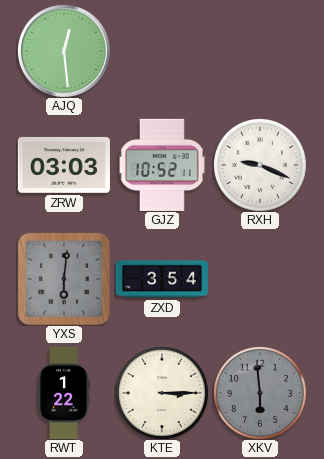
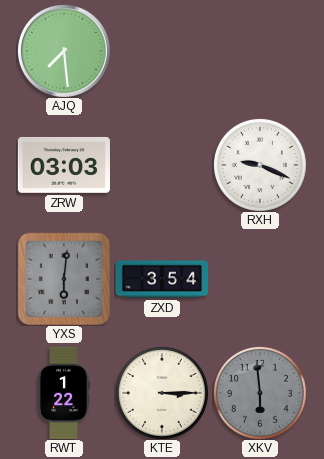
AJQ: 12:29 -> 7:29 (64, 51)
GJZ: 10:52 -> none (163, 165)
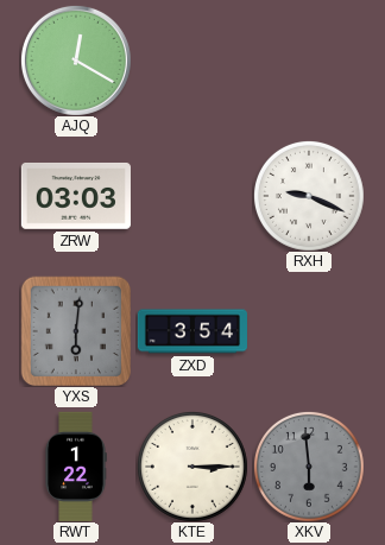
AJQ: 7:29 -> 12:20 (76, 61)
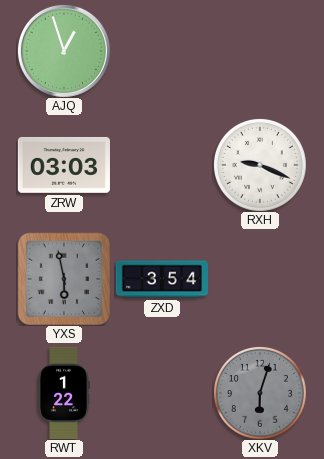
AJQ: 12:20 -> 12:57 (64, 51)
YXS: 6:01 -> 5:58 (64, 279)
KTE: 3:15 -> none (192, 467)
XKV: 5:59 -> 6:03 (260, 393)
